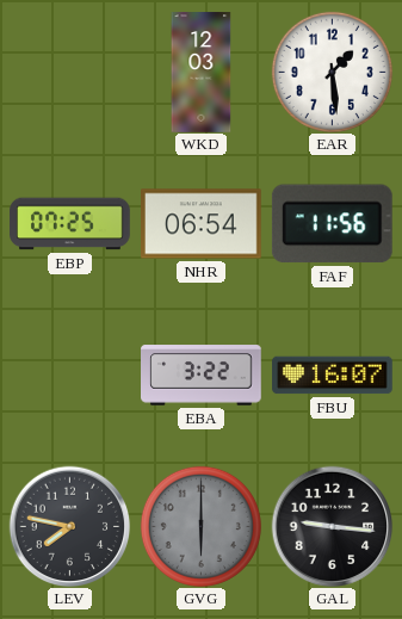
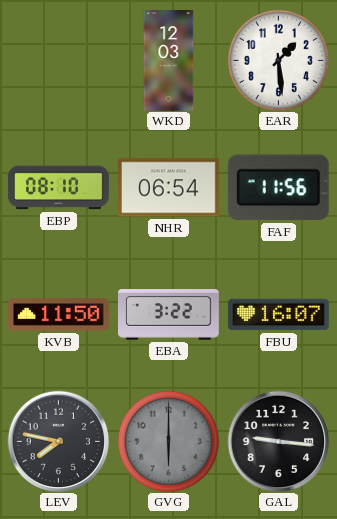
EBP: 07:25 -> 08:10 (59, 188)
KVB: none -> 11:50 (59, 315)
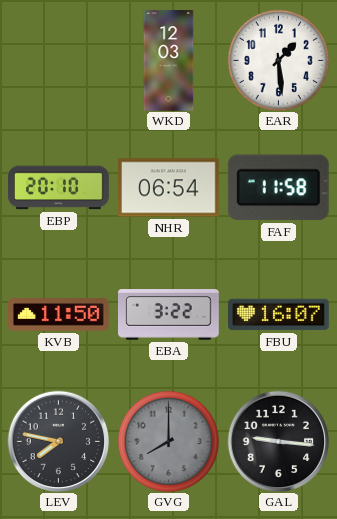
EBP: 08:10 -> 20:10 (59, 188)
FAF: 11:56 -> 11:58 (278, 188)
GVG: 6:00 -> 8:00 (168, 441)
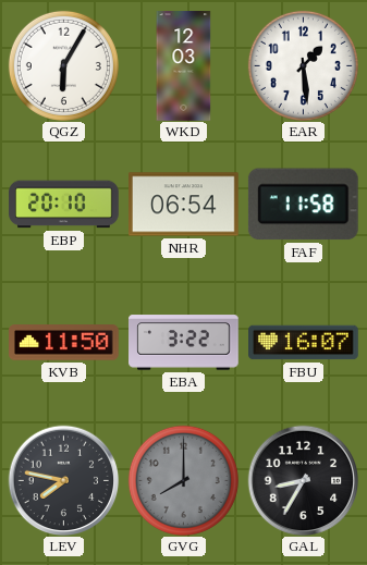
QGZ: none -> 6:05 (63, 65)
GAL: 9:16 -> 8:35 (303, 480)
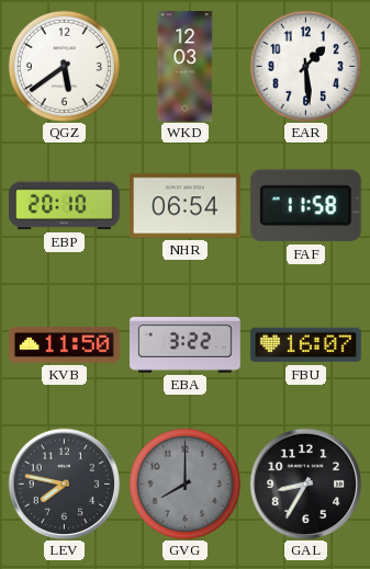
QGZ: 6:05 -> 5:39 (64, 66)
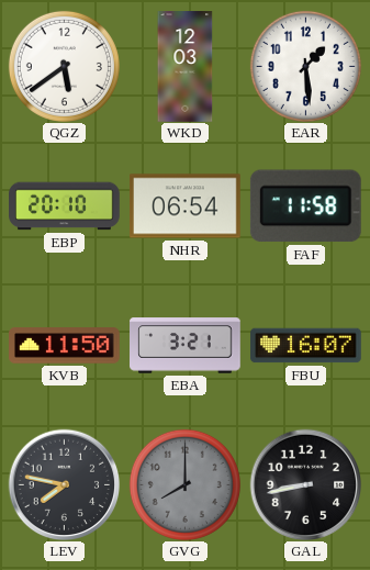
EBA: 3:22 -> 3:21 (186, 346)
GAL: 8:35 -> 8:43 (305, 484)
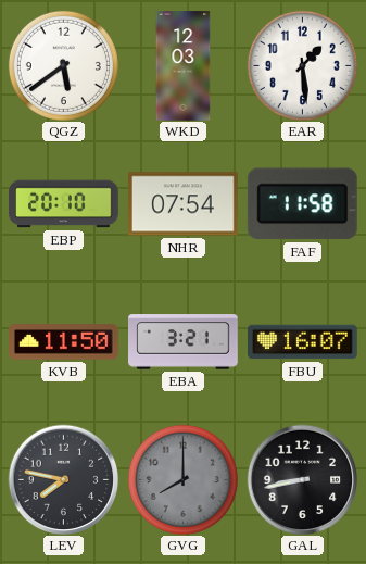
NHR: 06:54 -> 07:54 (184, 204)
